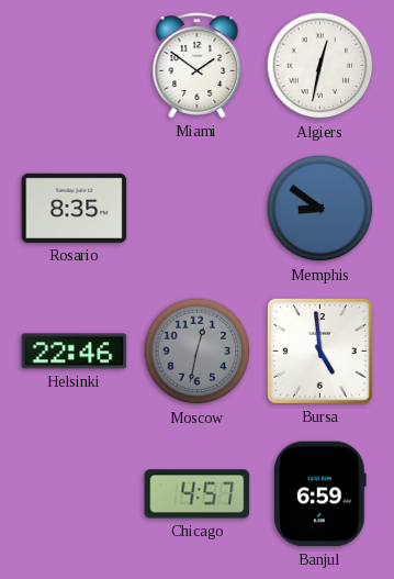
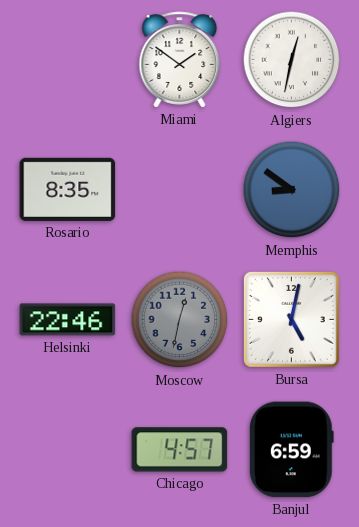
Bursa: 4:59 -> 5:02 (291, 319)
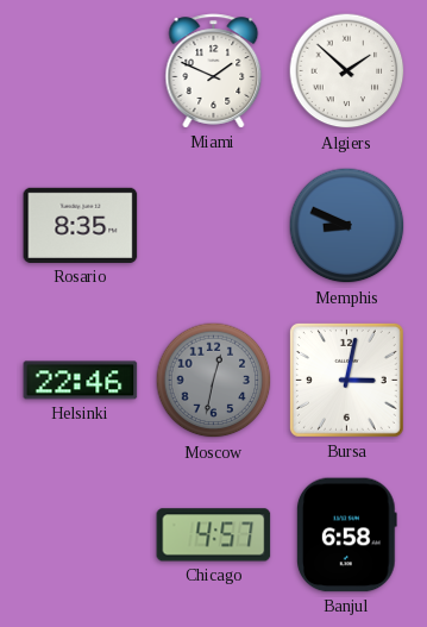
Miami: 1:51 -> 1:49 (214, 71)
Algiers: 12:32 -> 1:52 (347, 71)
Memphis: 8:51 -> 8:49 (347, 226)
Bursa: 5:02 -> 3:02 (346, 380)
Banjul: 6:59 -> 6:58 (346, 535)
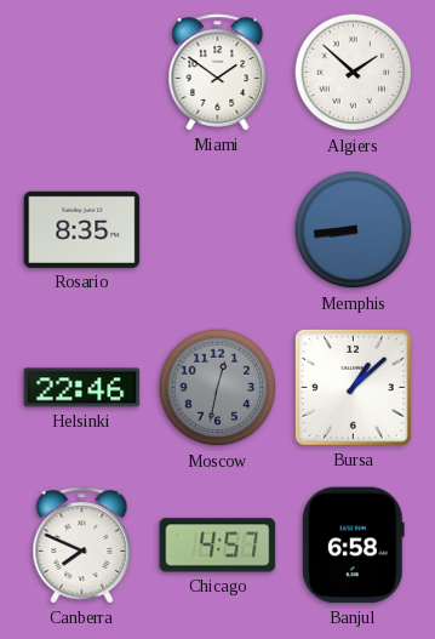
Miami: 1:49 -> 1:51 (218, 73)
Memphis: 8:49 -> 8:44 (354, 230)
Bursa: 3:02 -> 1:08 (353, 387)
Canberra: none -> 7:49 (82, 546)
